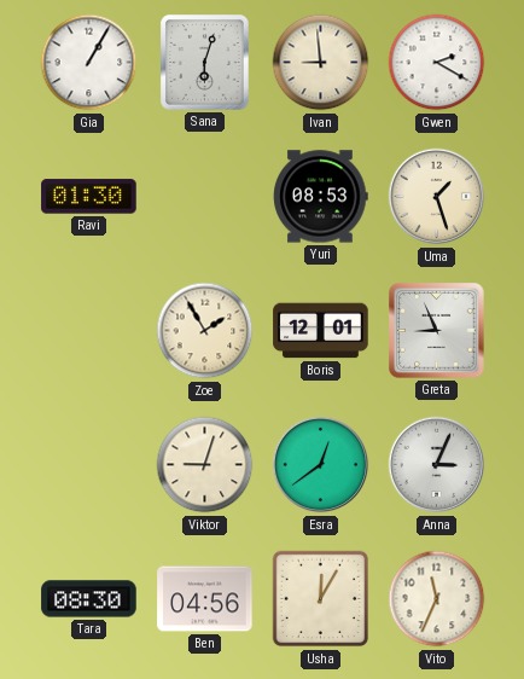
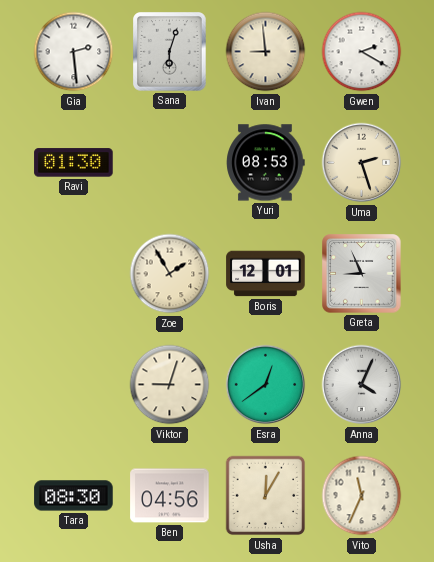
Gia: 1:05 -> 2:29 (74, 52)
Uma: 1:27 -> 2:27 (362, 163)
Anna: 3:04 -> 4:04 (362, 385)
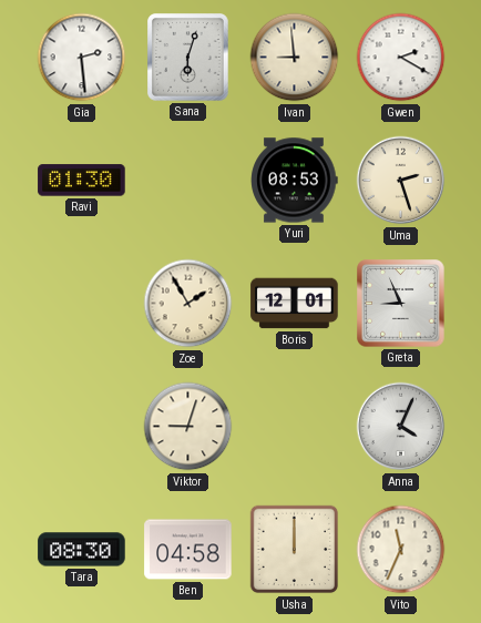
Esra: 12:39 -> none (266, 385)
Ben: 04:56 -> 04:58 (188, 550)
Usha: 12:05 -> 12:00 (295, 550)
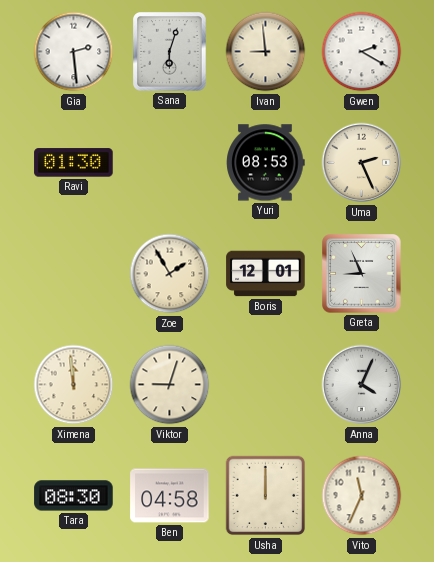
Uma: 2:27 -> 2:26 (362, 163)
Ximena: none -> 11:59 (74, 385)
